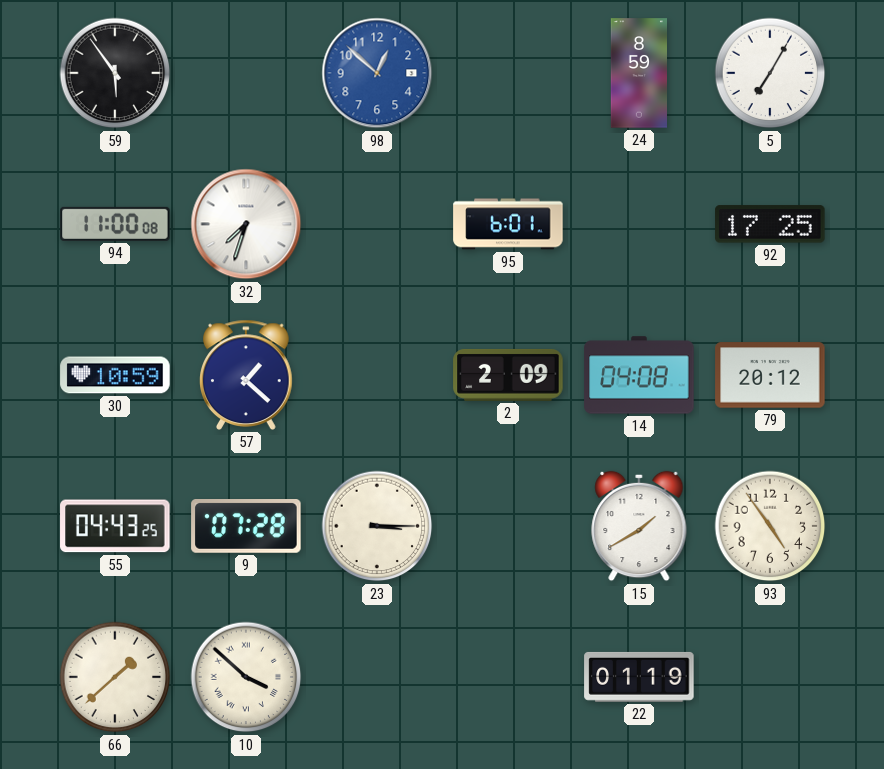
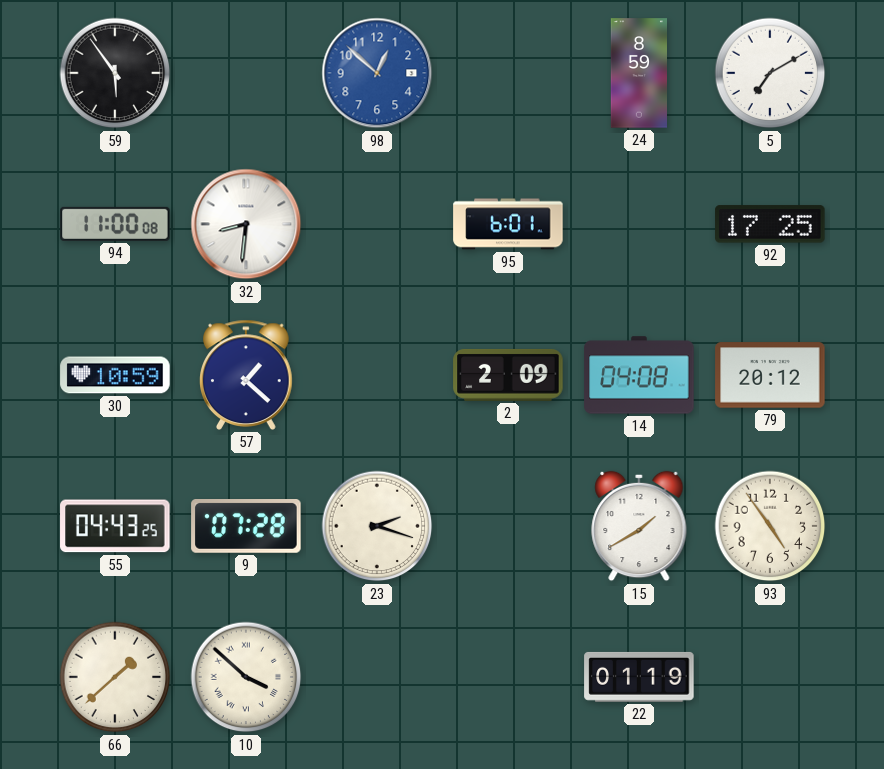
5: 7:05 -> 7:10 (770, 73)
32: 7:33 -> 8:31 (246, 224)
23: 3:15 -> 2:18 (377, 526)
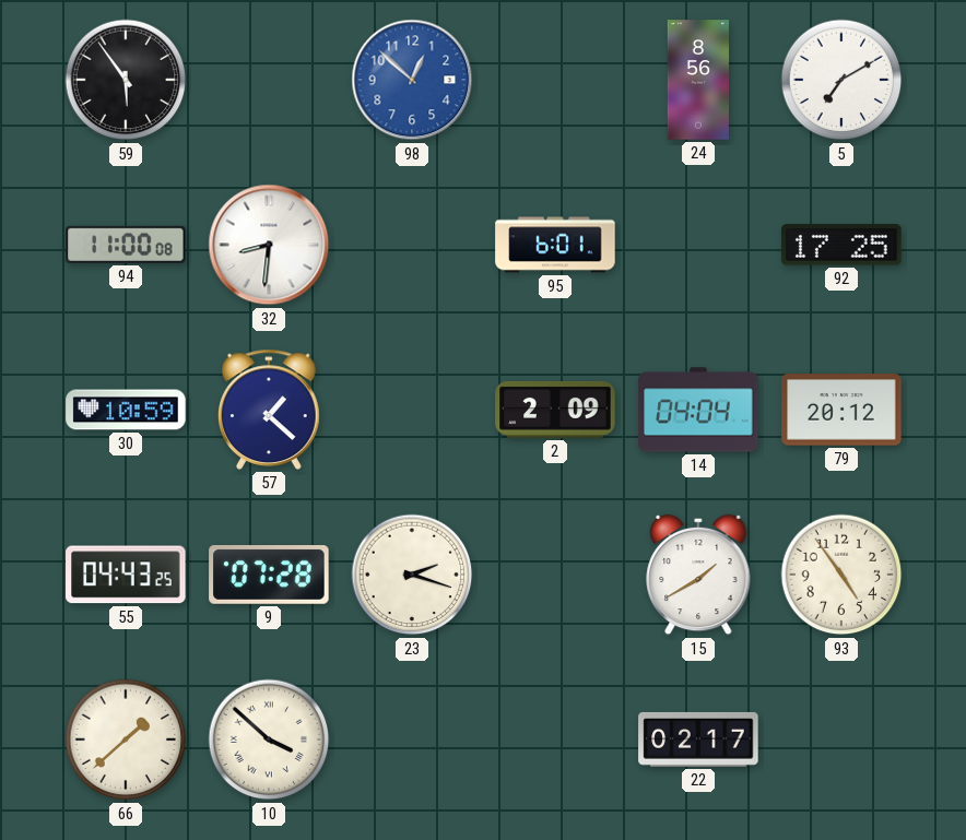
24: 8:59 -> 8:56 (697, 80)
14: 04:08 -> 04:04 (698, 410)
22: 01:19 -> 02:17 (698, 740)
